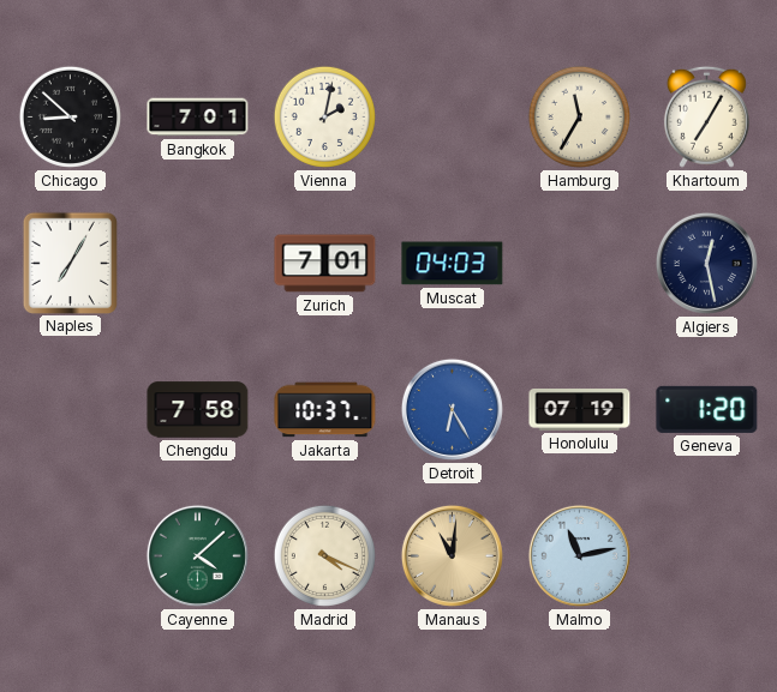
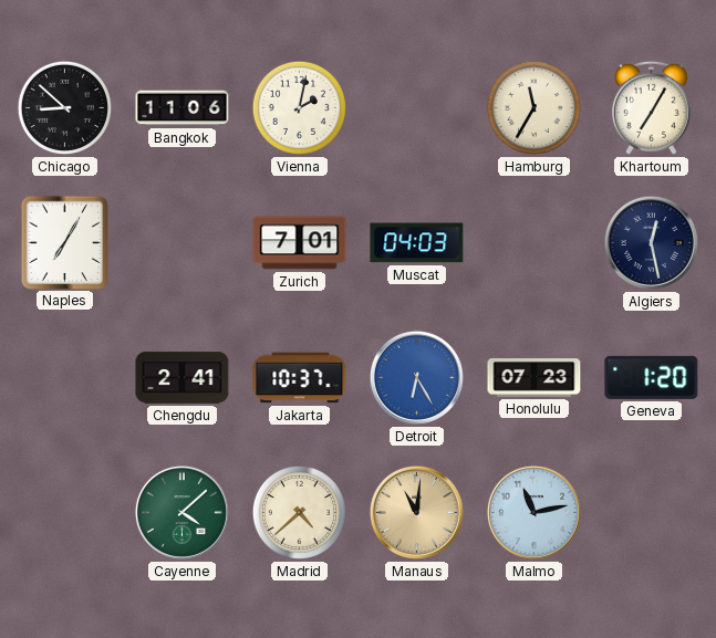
Bangkok: 7:01 -> 11:06 (183, 108)
Chengdu: 7:58 -> 2:41 (183, 378)
Honolulu: 07:19 -> 07:23 (535, 378)
Madrid: 4:19 -> 4:38 (299, 512)
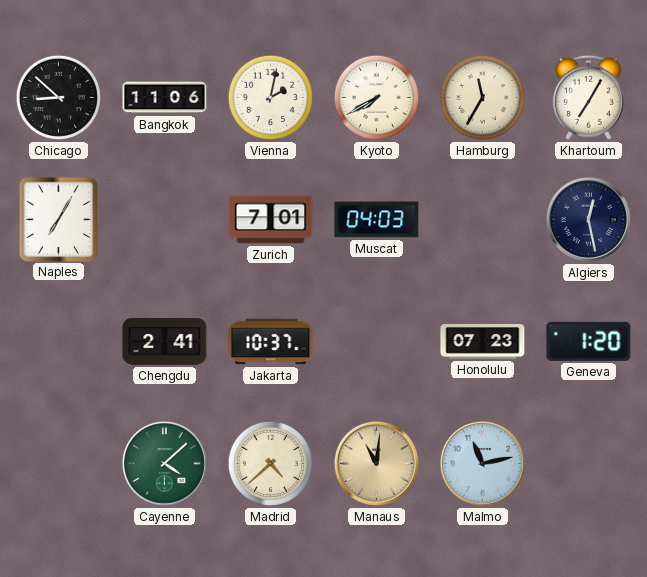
Kyoto: none -> 7:40 (376, 97)
Detroit: 6:25 -> none (416, 377)
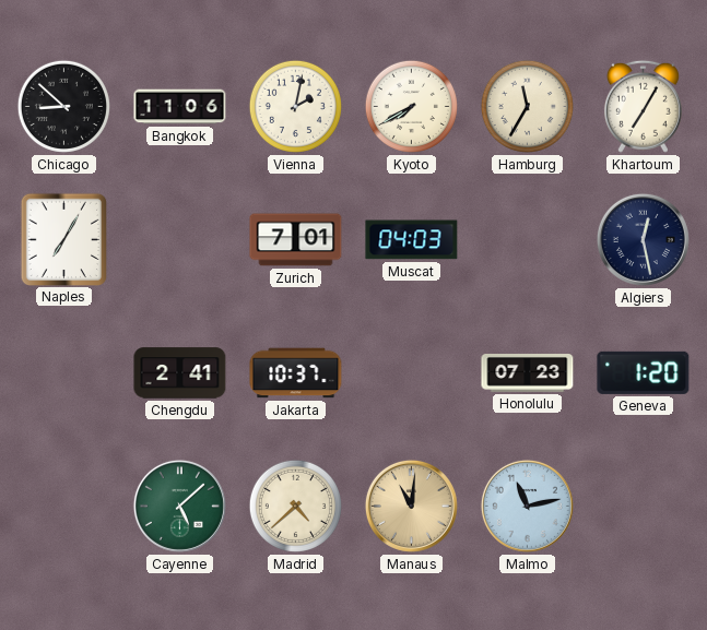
Cayenne: 4:08 -> 5:08 (179, 506)
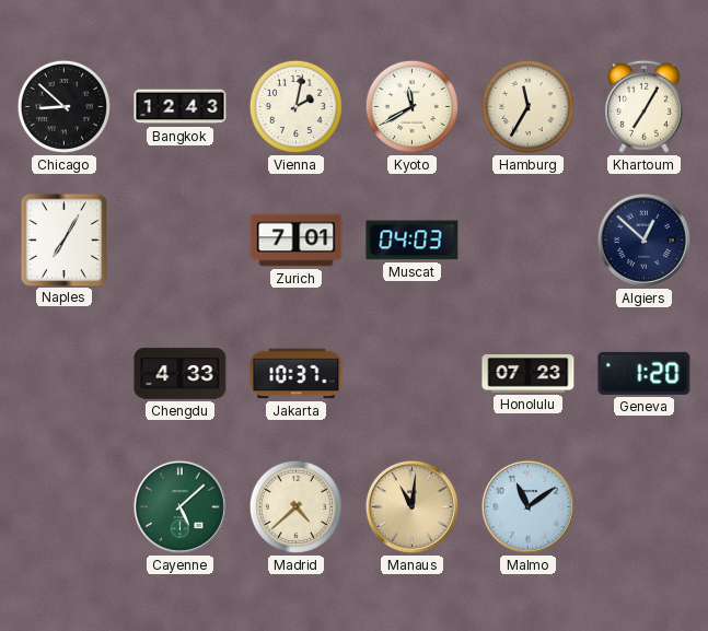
Bangkok: 11:06 -> 12:43 (181, 107)
Kyoto: 7:40 -> 11:40 (411, 106)
Algiers: 12:28 -> 12:52 (643, 239)
Chengdu: 2:41 -> 4:33 (181, 374)
Malmo: 11:13 -> 11:09 (527, 506)
